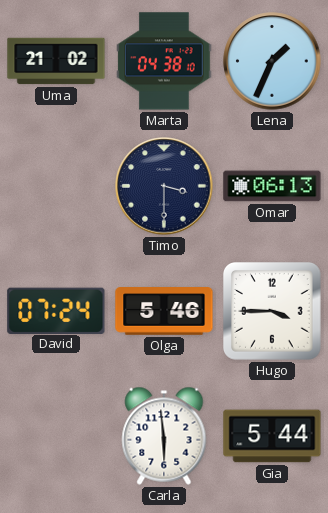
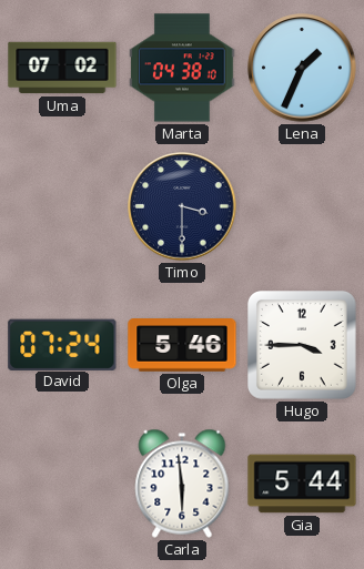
Uma: 21:02 -> 07:02 (62, 68)
Omar: 06:13 -> none (272, 186)
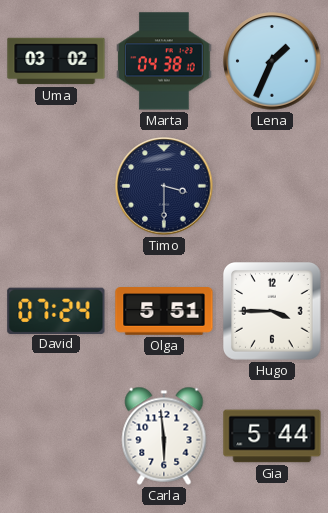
Uma: 07:02 -> 03:02 (56, 61)
Olga: 5:46 -> 5:51 (164, 311)
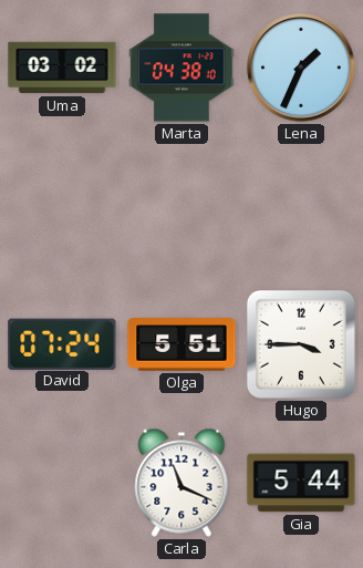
Timo: 3:30 -> none (164, 186)
Carla: 5:59 -> 11:19 (181, 483)
